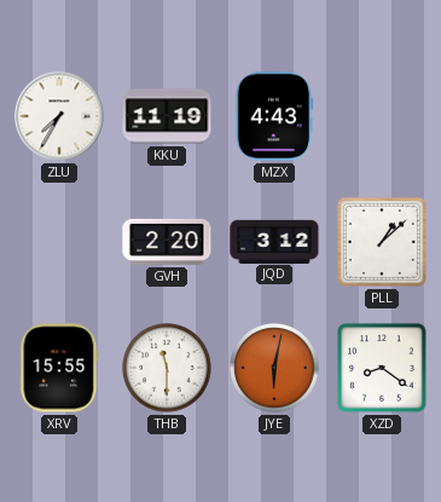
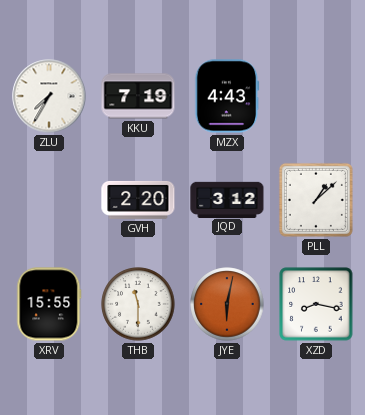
KKU: 11:19 -> 7:19 (138, 96)
XZD: 8:21 -> 8:17 (316, 304)
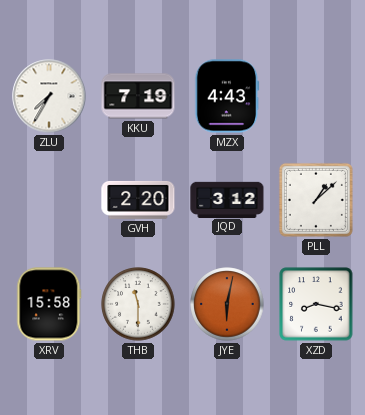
XRV: 15:55 -> 15:58 (49, 304)
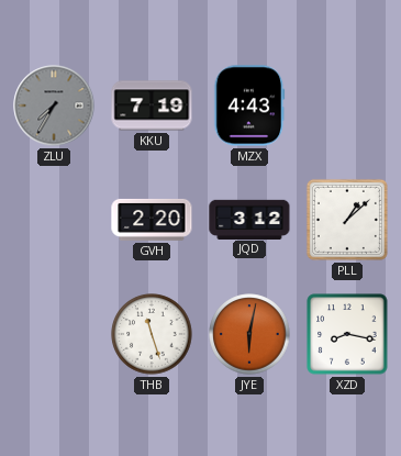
ZLU dial: white -> grey (54, 105)
XRV: 15:58 -> none (49, 304)
THB: 11:30 -> 11:27 (152, 334)
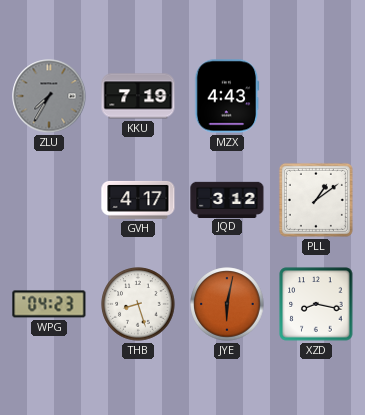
GVH: 2:20 -> 4:17 (138, 200)
PLL: 1:08 -> 1:09 (316, 200)
WPG: none -> 04:23 (49, 304)
THB: 11:27 -> 8:27 (138, 304)
